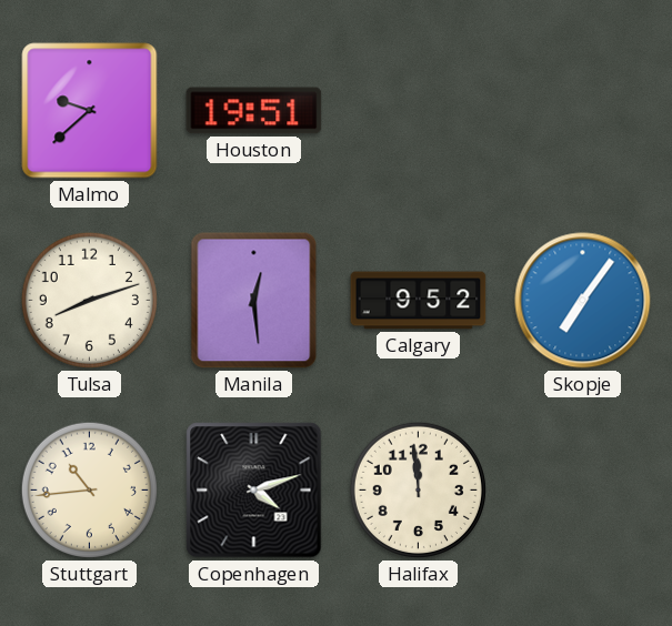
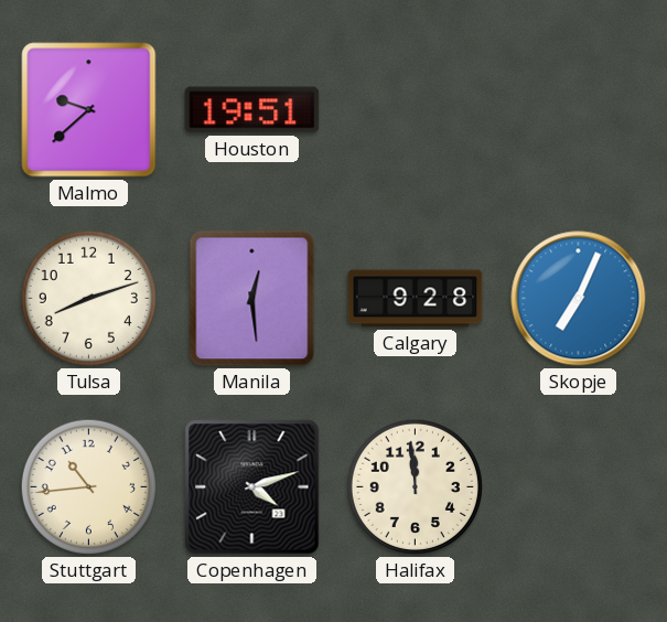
Calgary: 9:52 -> 9:28 (416, 299)
Skopje: 7:06 -> 7:04 (579, 299)
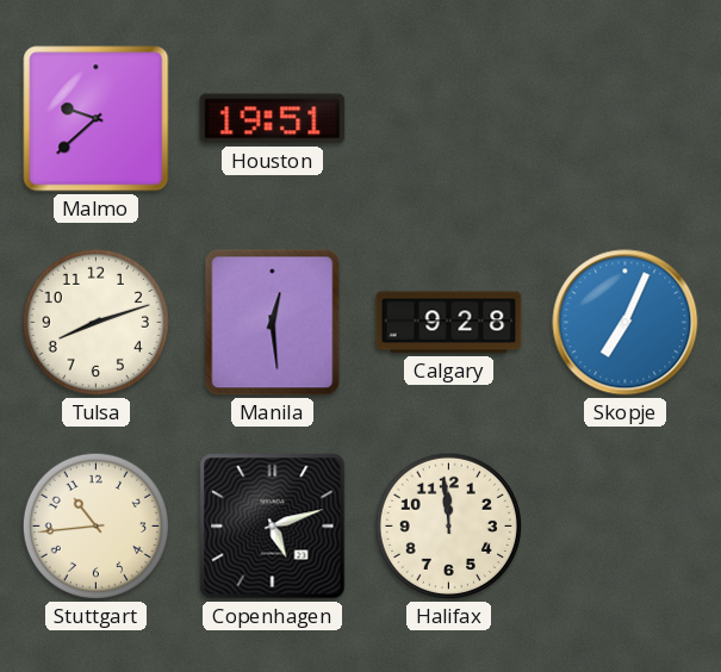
Copenhagen: 4:12 -> 5:12 (273, 527)
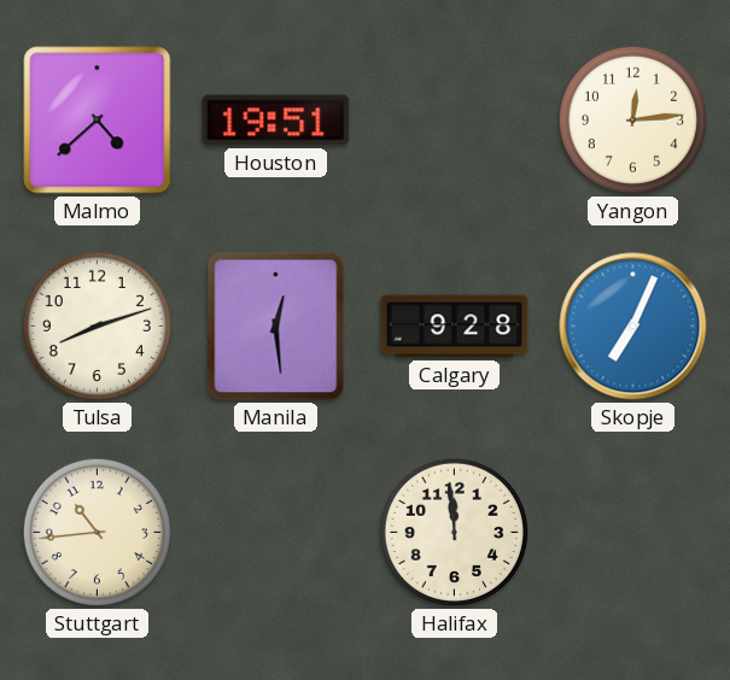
Malmo: 9:38 -> 4:38 (98, 121)
Yangon: none -> 12:14 (632, 119)
Copenhagen: 5:12 -> none (273, 527)
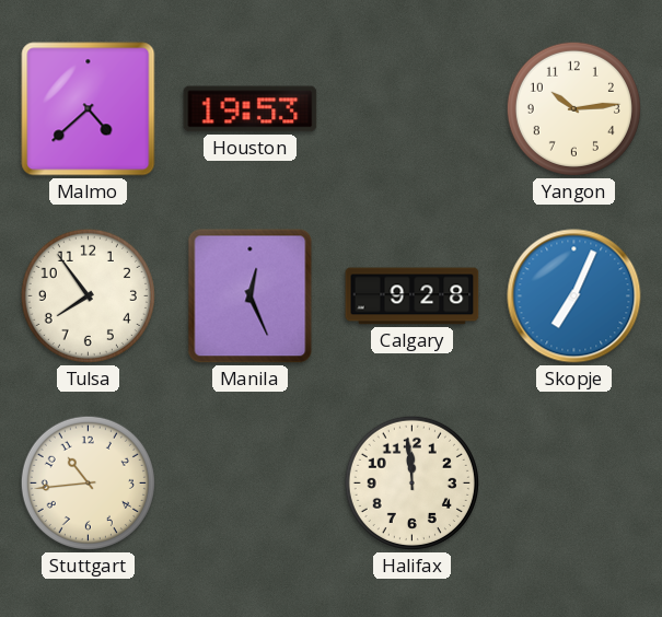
Houston: 19:51 -> 19:53 (251, 109)
Yangon: 12:14 -> 10:14 (573, 108)
Tulsa: 8:12 -> 7:54 (88, 295)
Manila: 12:29 -> 12:26 (251, 296)
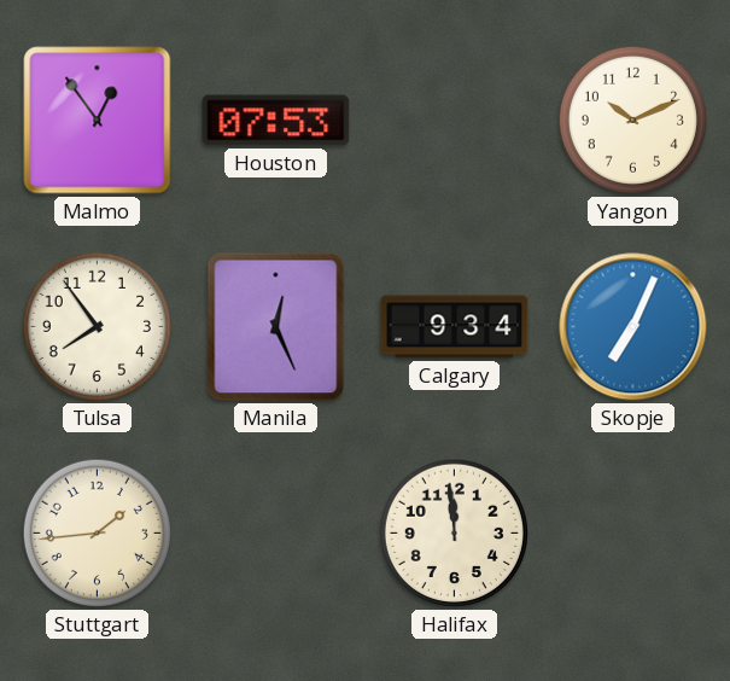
Malmo: 4:38 -> 12:54 (98, 121)
Houston: 19:53 -> 07:53 (276, 121)
Yangon: 10:14 -> 10:11 (632, 120)
Calgary: 9:28 -> 9:34 (455, 327)
Stuttgart: 10:44 -> 1:44 (97, 532)
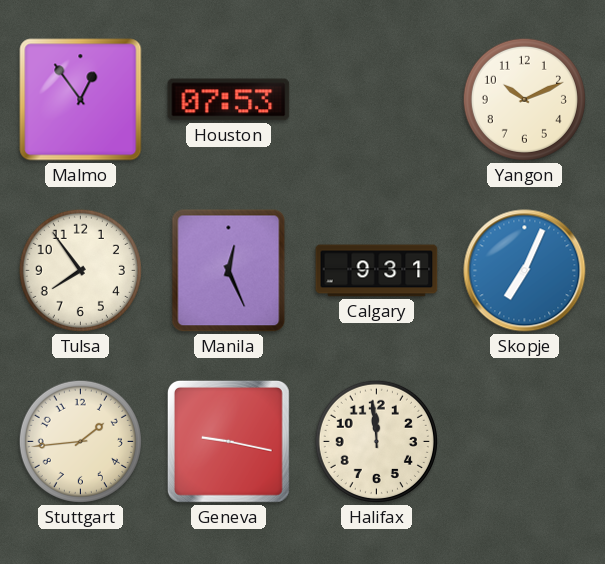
Calgary: 9:34 -> 9:31 (377, 271)
Geneva: none -> 9:17 (228, 441)
